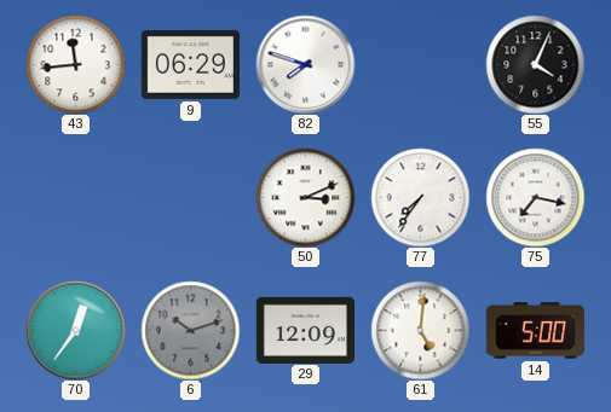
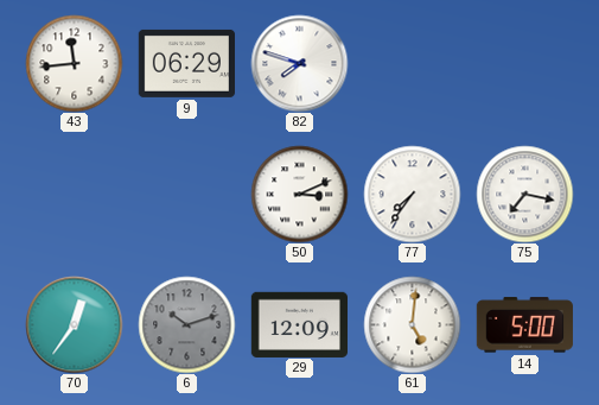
55: 4:04 -> none (535, 64)
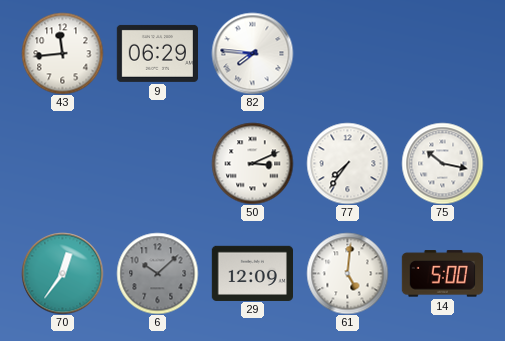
82: 7:48 -> 7:46 (252, 53)
75: 7:17 -> 10:17 (442, 163)
6: 10:12 -> 10:08 (157, 273)
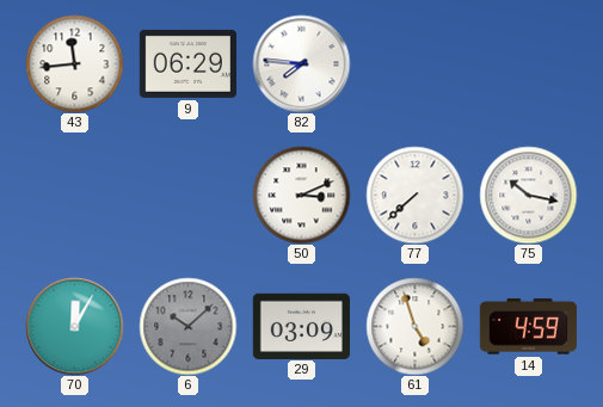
77: 7:36 -> 7:38 (414, 195)
70: 12:36 -> 12:05 (74, 326)
29: 12:09 -> 03:09 (301, 326)
61: 5:01 -> 4:57 (414, 326)
14: 5:00 -> 4:59 (528, 327)
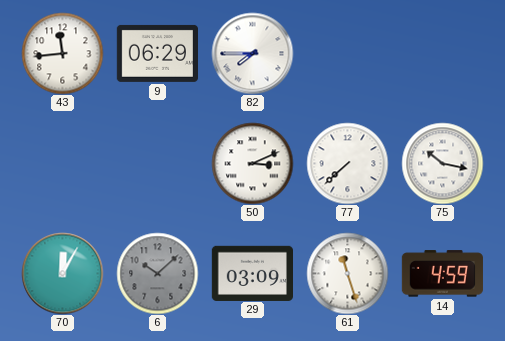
82: 7:46 -> 7:45 (252, 53)
61: 4:57 -> 11:27 (347, 273)
